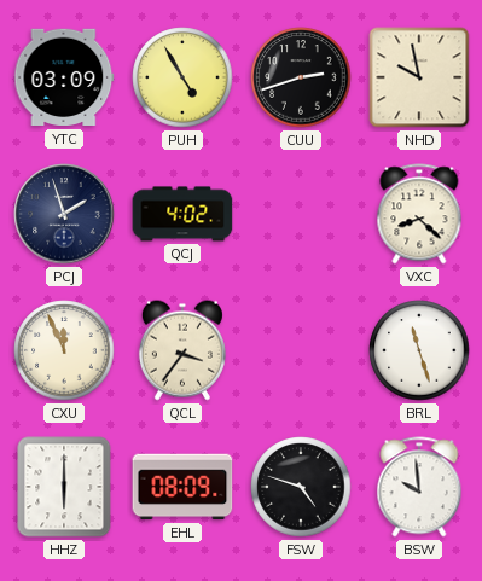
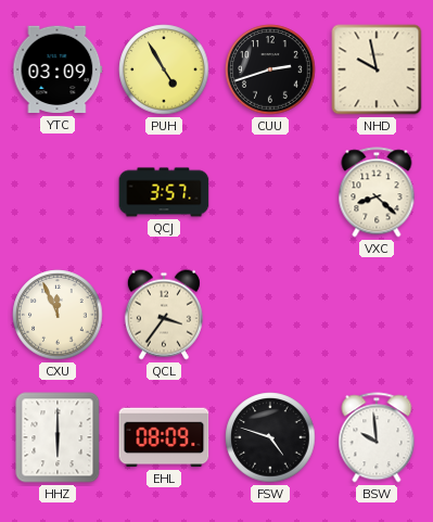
PCJ: 1:57 -> none (64, 214)
QCJ: 4:02 -> 3:57 (164, 192)
BRL: 11:27 -> none (419, 350)
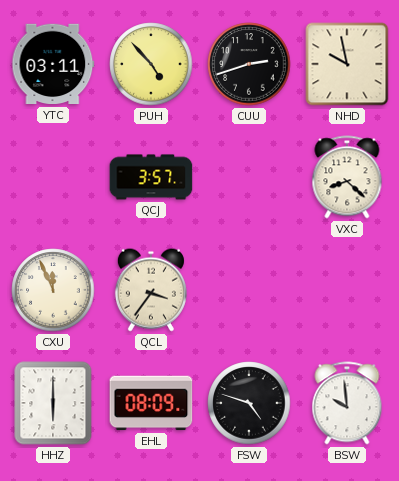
YTC: 03:09 -> 03:11 (53, 64)
PUH: 4:55 -> 4:53 (151, 64)
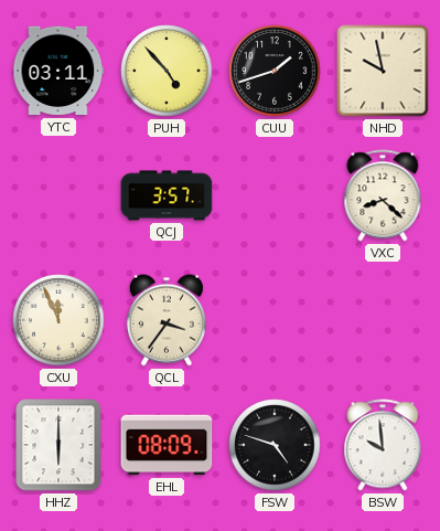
CUU: 2:42 -> 1:42 (275, 71)
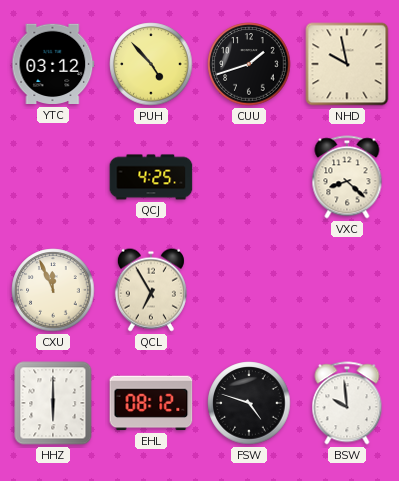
YTC: 03:11 -> 03:12 (53, 64)
QCJ: 3:57 -> 4:25 (151, 177)
QCL: 3:36 -> 6:55 (151, 290)
EHL: 08:09 -> 08:12 (151, 403)
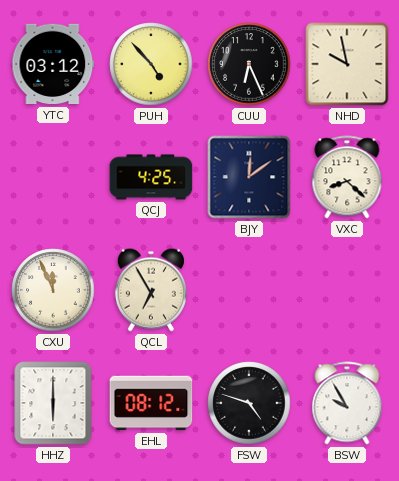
CUU: 1:42 -> 6:26 (249, 64)
BJY: none -> 12:09 (249, 177)
BSW: 9:59 -> 9:55 (347, 403)
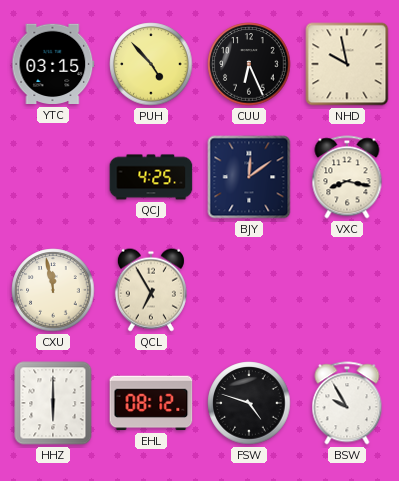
YTC: 03:12 -> 03:15 (53, 64)
VXC: 8:22 -> 8:17 (347, 177)
CXU: 11:56 -> 11:58 (53, 290)
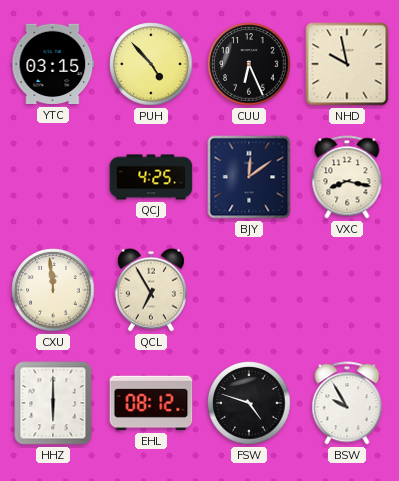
CXU: 11:58 -> 11:59 (53, 290)
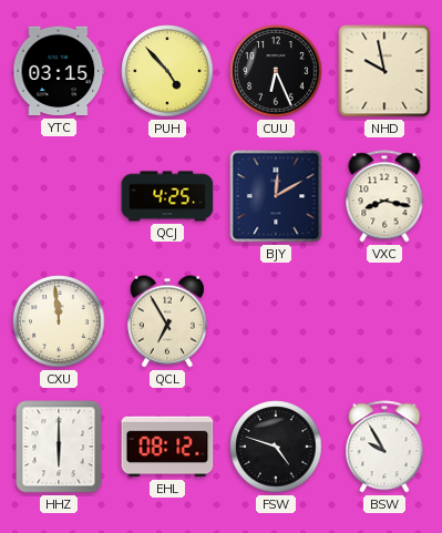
BJY: 12:09 -> 12:10 (276, 196)
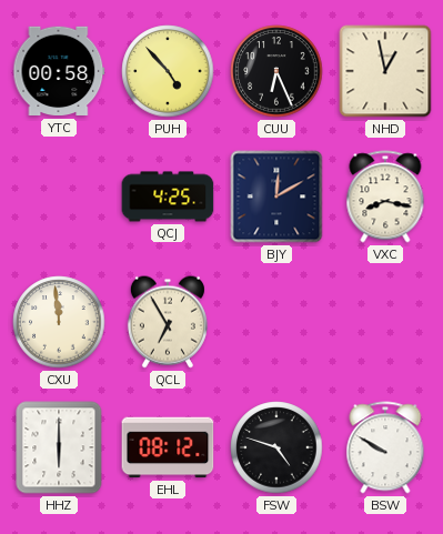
YTC: 03:15 -> 00:58 (59, 71)
NHD: 9:58 -> 12:58 (385, 71)
BSW: 9:55 -> 9:50 (385, 447)
